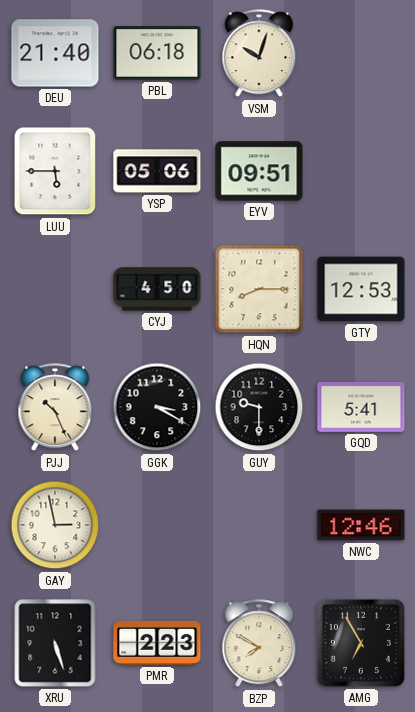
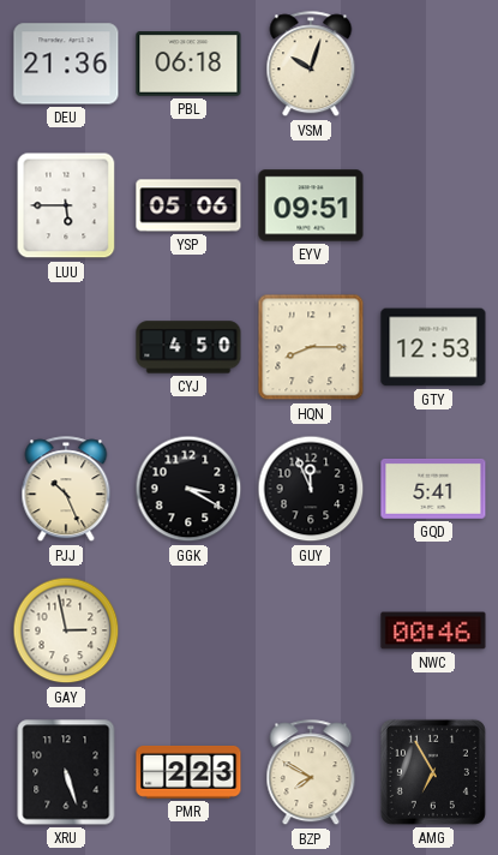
DEU: 21:40 -> 21:36 (66, 64)
GUY: 9:30 -> 11:56 (311, 489)
NWC: 12:46 -> 00:46 (433, 630)
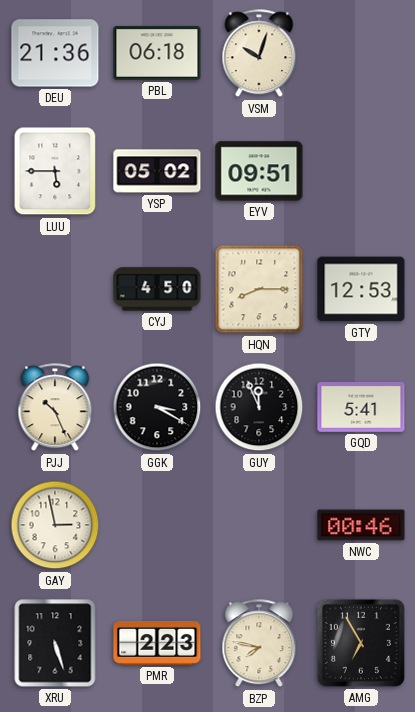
YSP: 05:06 -> 05:02 (157, 171)
BZP: 7:50 -> 7:47 (259, 644)
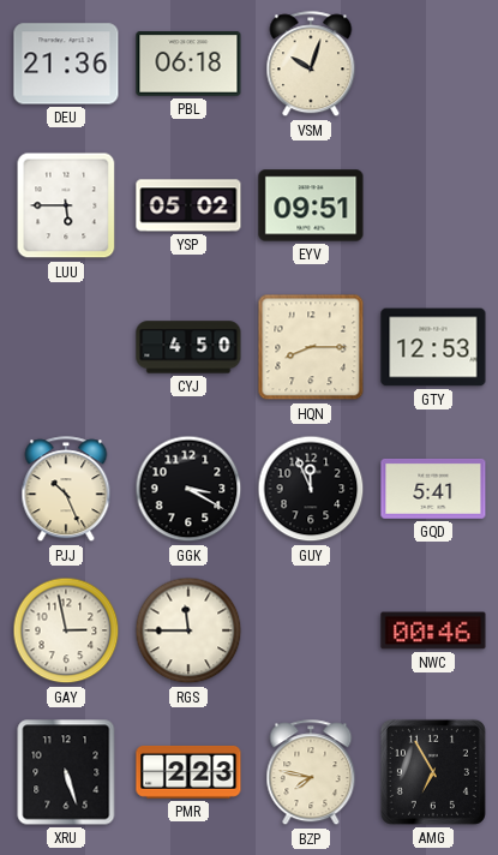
RGS: none -> 11:45 (188, 630)
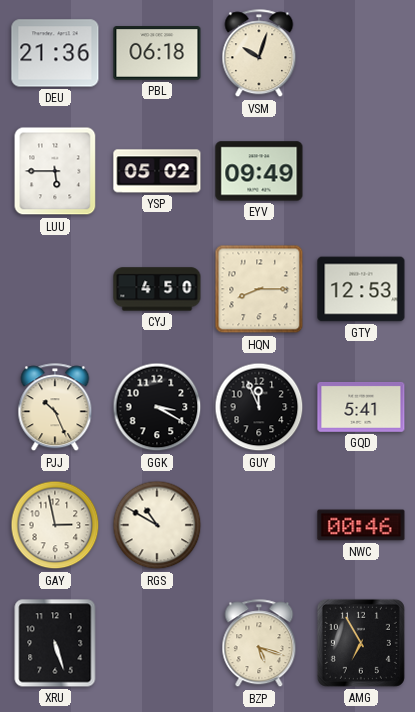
EYV: 09:51 -> 09:49 (259, 171)
RGS: 11:45 -> 10:50 (157, 525)
PMR: 2:23 -> none (188, 772)
BZP: 7:47 -> 5:18 (259, 644)
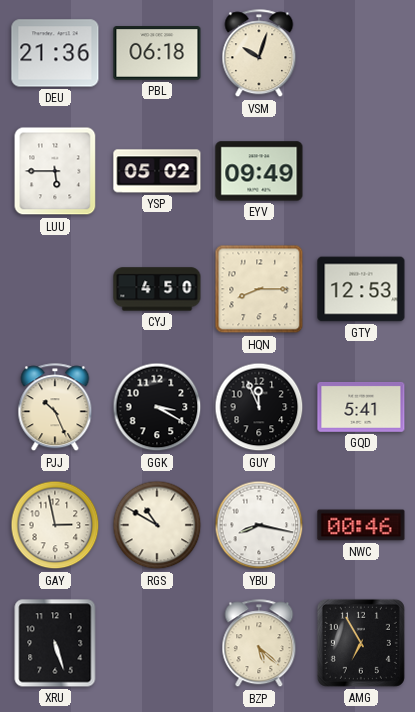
YBU: none -> 8:17 (259, 525)
BZP: 5:18 -> 5:22 (259, 644)
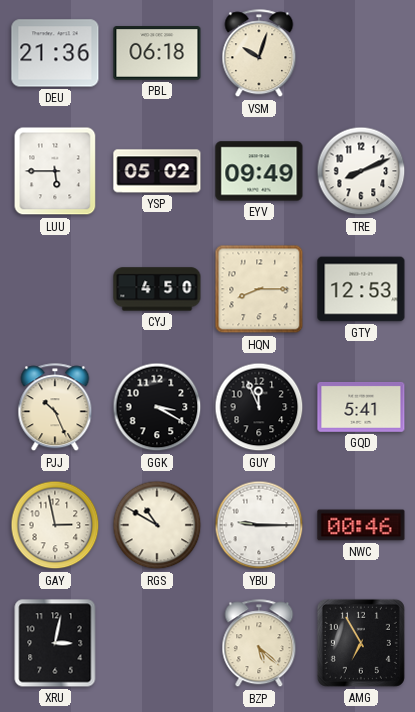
TRE: none -> 8:11 (361, 171)
YBU: 8:17 -> 9:15 (259, 525)
XRU: 5:27 -> 3:02 (55, 643)
